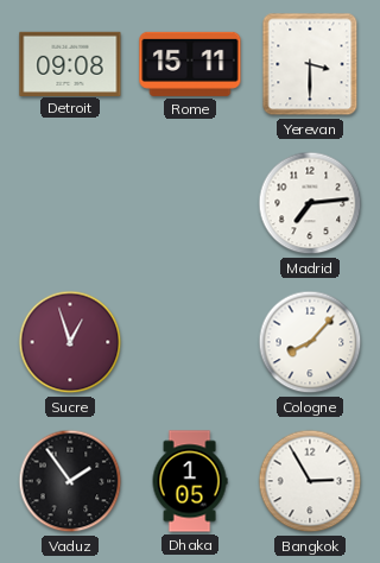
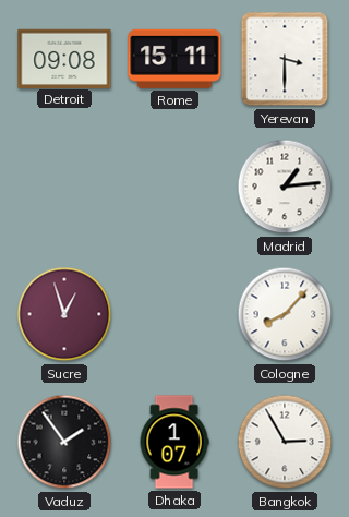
Madrid: 7:14 -> 1:14 (285, 187)
Dhaka: 1:05 -> 1:07 (174, 442)
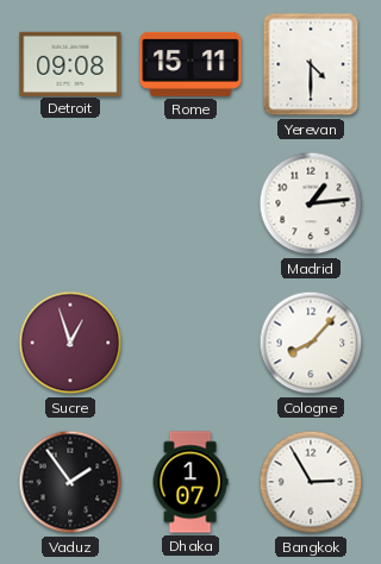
Yerevan: 3:30 -> 4:30 (311, 64)
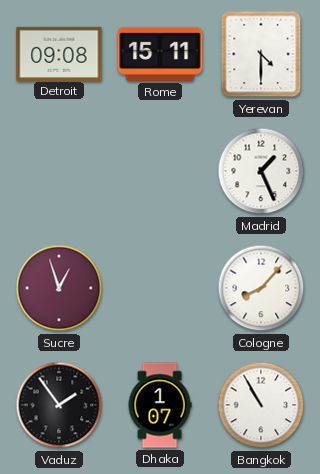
Madrid: 1:14 -> 1:26 (261, 171)
Bangkok: 2:55 -> 10:55 (261, 405)
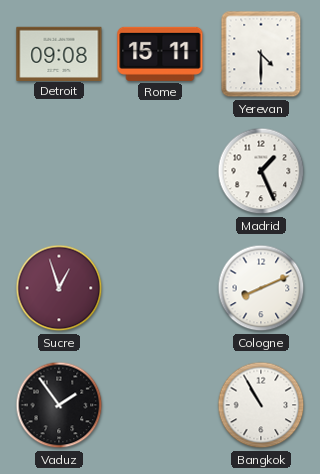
Cologne: 8:07 -> 8:11 (261, 288)
Dhaka: 1:07 -> none (160, 405)
